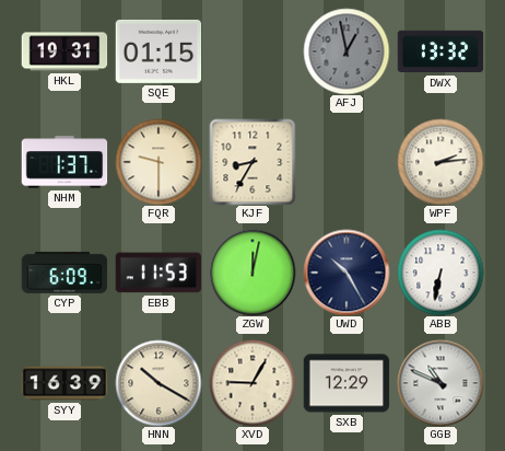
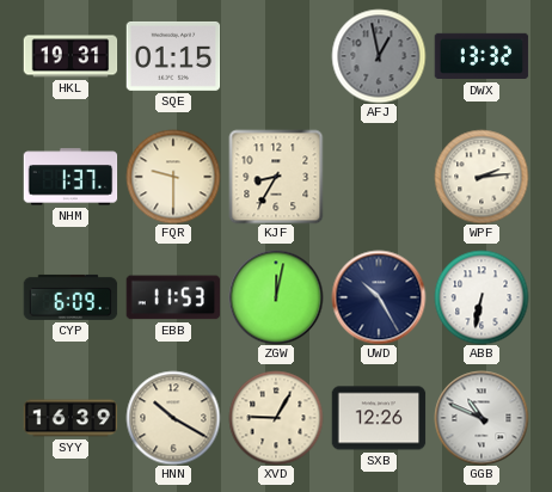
SXB: 12:29 -> 12:26 (379, 418)
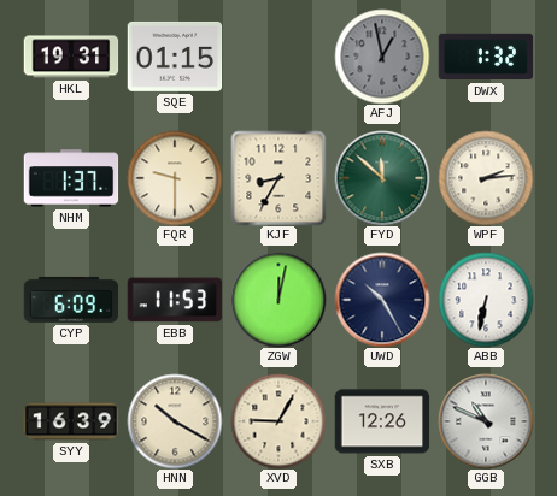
DWX: 13:32 -> 1:32 (486, 57)
FYD: none -> 11:52 (382, 178)
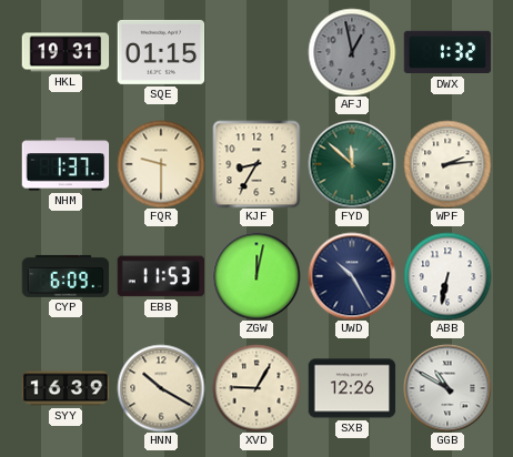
GGB: 10:49 -> 10:50 (447, 388)
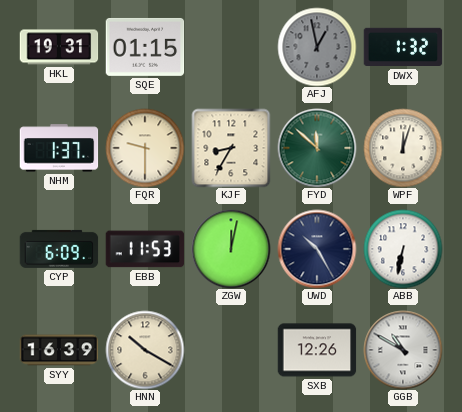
WPF: 2:14 -> 12:03 (403, 148)
XVD: 9:05 -> none (256, 388)
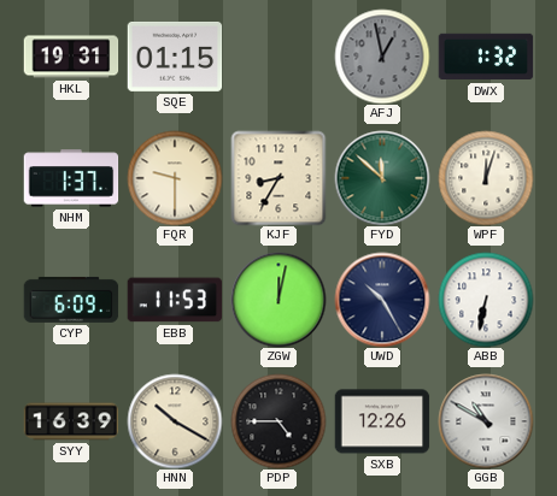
PDP: none -> 4:45 (278, 421)
